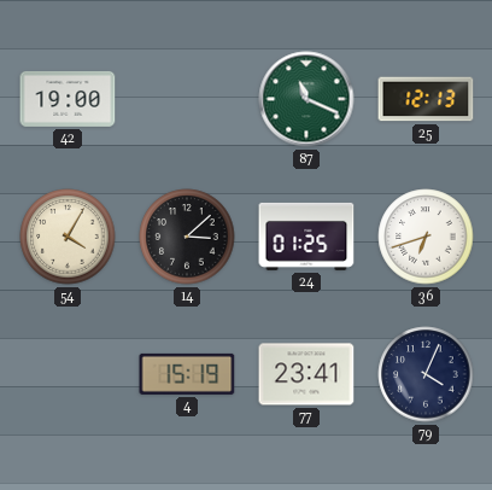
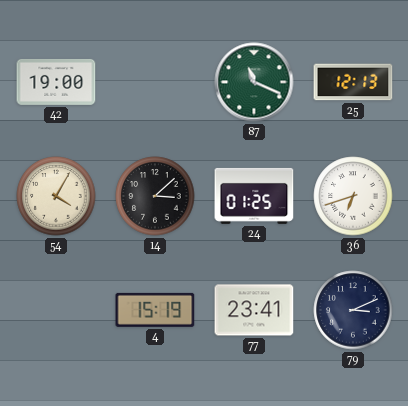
79: 4:04 -> 3:11 (353, 310)
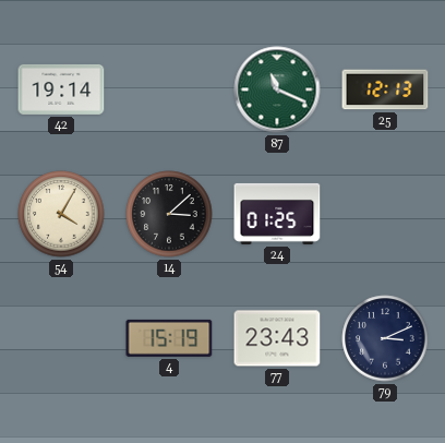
42: 19:00 -> 19:14 (61, 89)
36: 6:42 -> none (353, 196)
77: 23:41 -> 23:43 (277, 338)
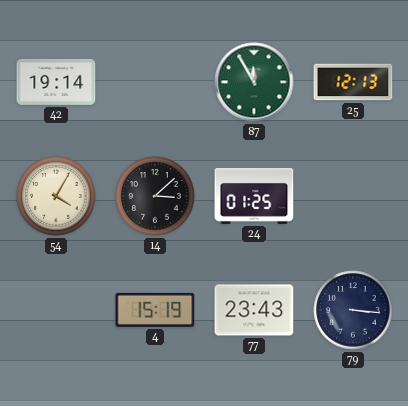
87: 11:19 -> 11:55 (254, 82)
79: 3:11 -> 3:16 (353, 310)
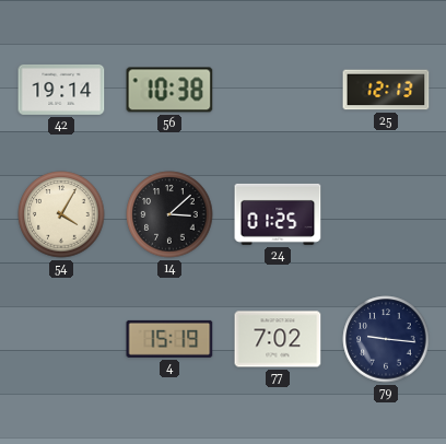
56: none -> 10:38 (169, 90)
87: 11:55 -> none (254, 82)
77: 23:43 -> 7:02 (278, 339)
79: 3:16 -> 9:16 (386, 339)
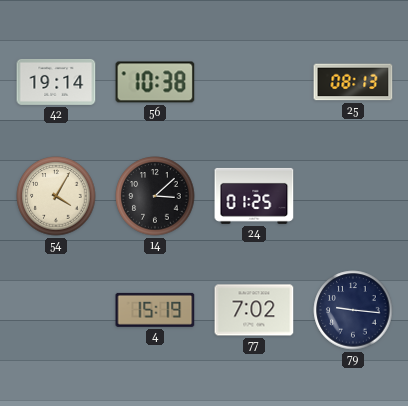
25: 12:13 -> 08:13 (353, 82)
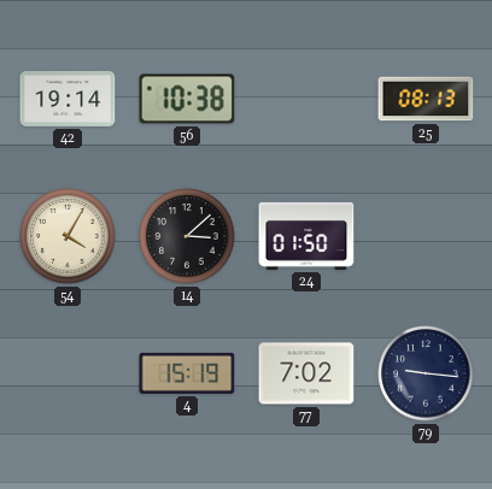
24: 01:25 -> 01:50 (306, 236)
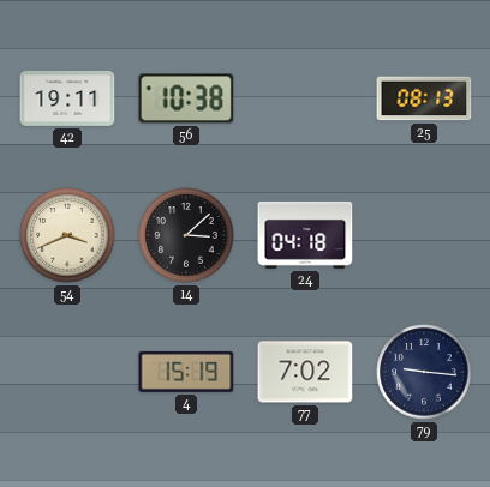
42: 19:14 -> 19:11 (67, 98)
54: 4:05 -> 3:41 (67, 235)
24: 01:50 -> 04:18 (305, 235)
